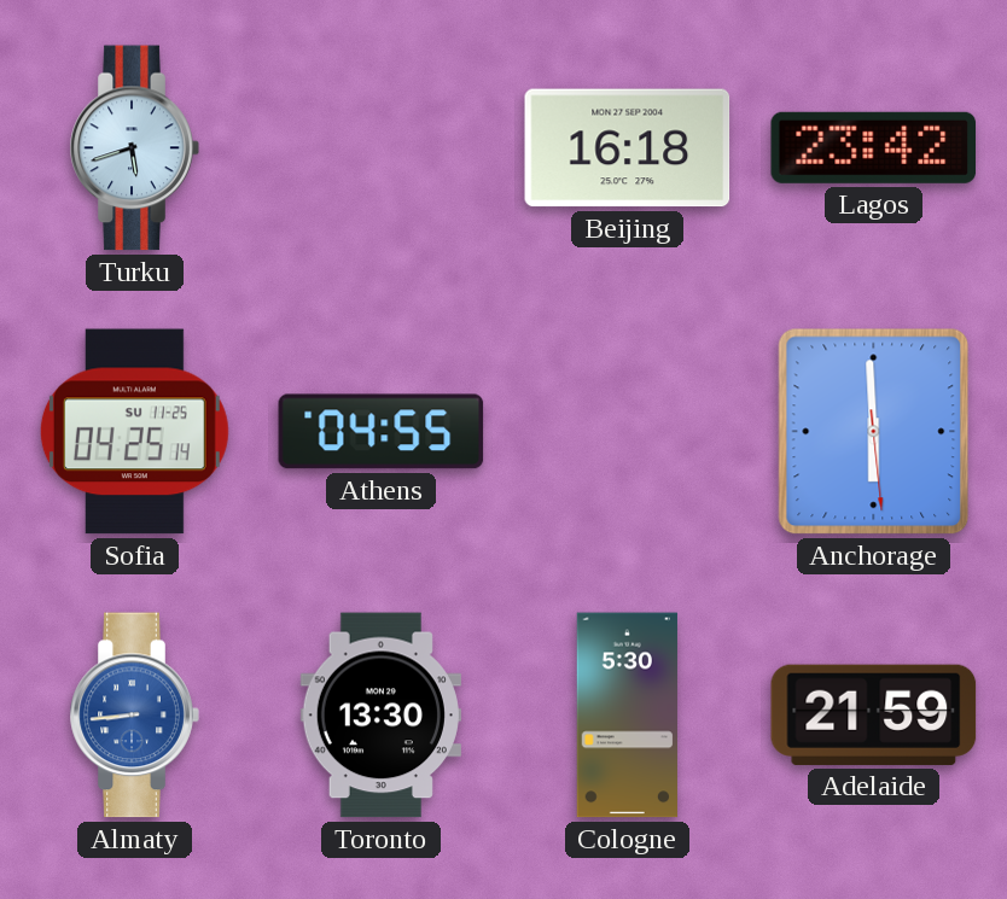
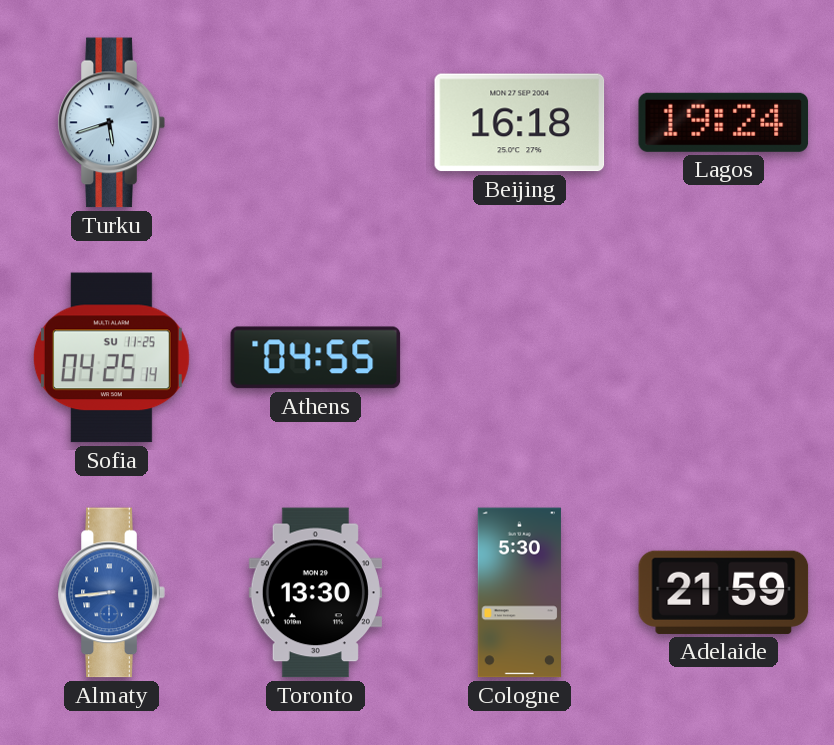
Lagos: 23:42 -> 19:24 (724, 122)
Anchorage: 5:59 -> none (874, 432)
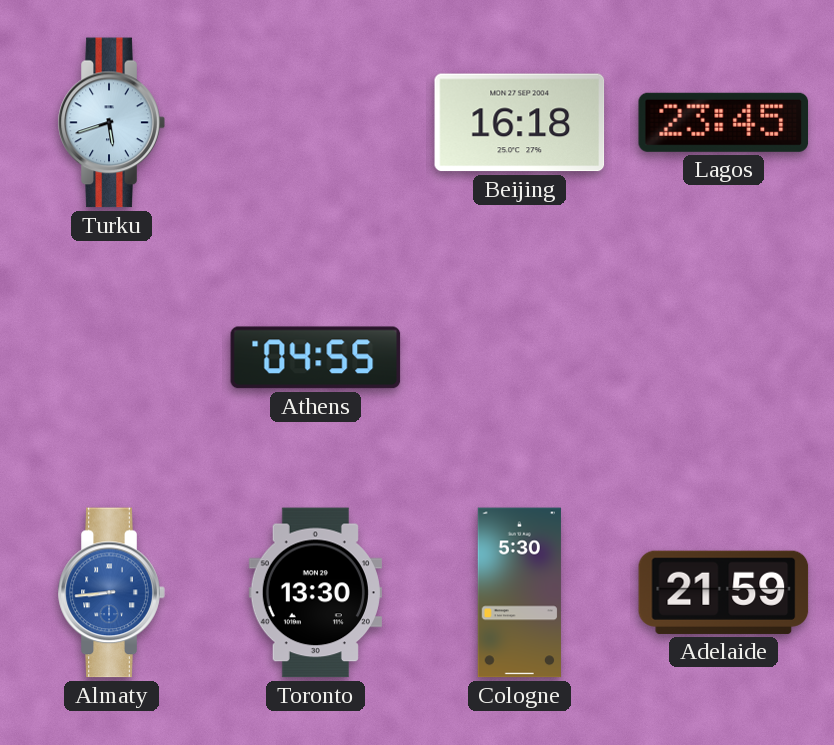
Lagos: 19:24 -> 23:45 (724, 122)
Sofia: 04:25 -> none (111, 358)
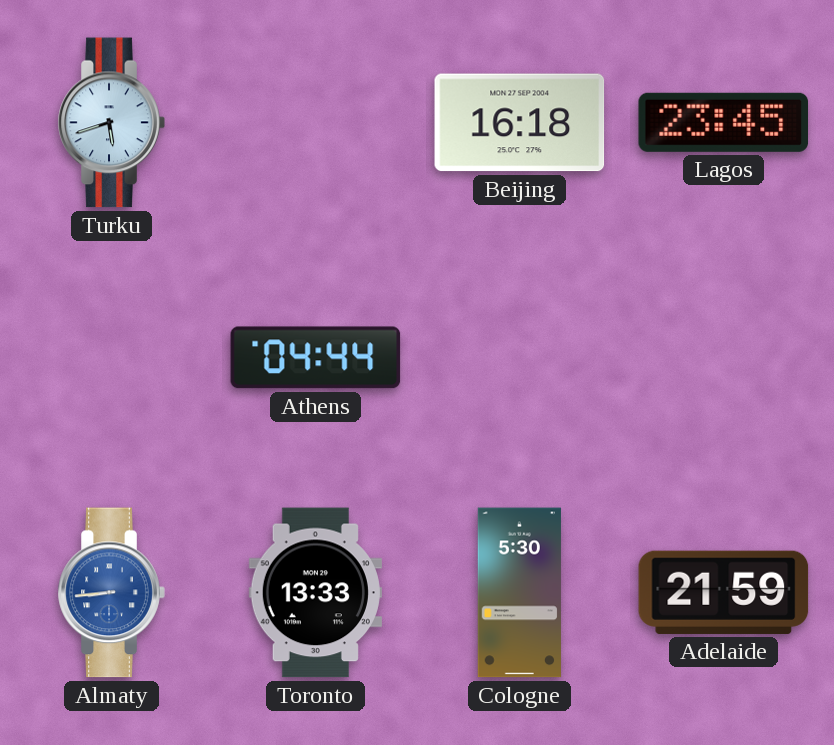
Athens: 04:55 -> 04:44 (316, 358)
Toronto: 13:30 -> 13:33 (315, 593)
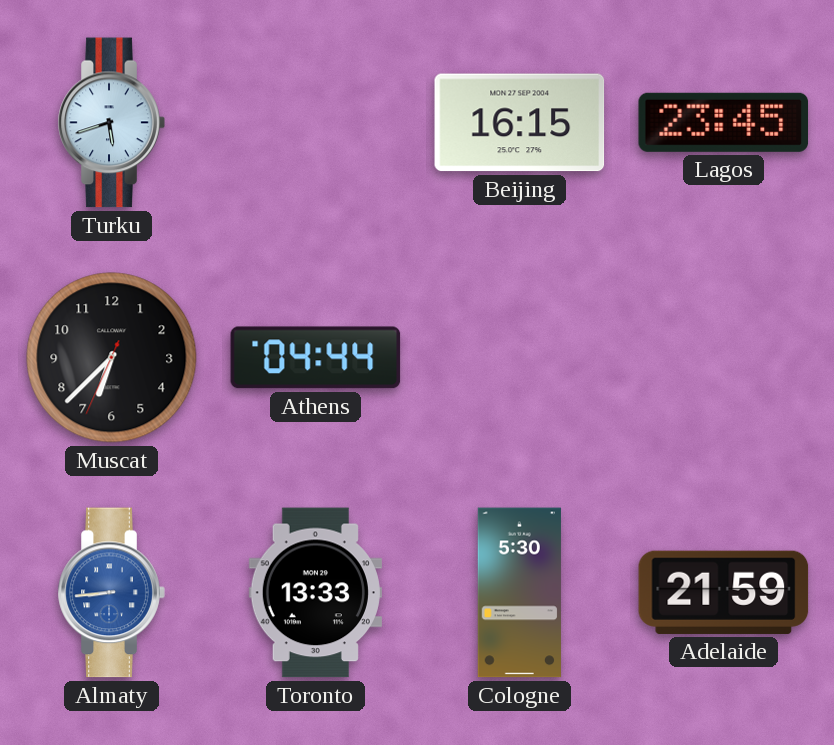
Beijing: 16:18 -> 16:15 (520, 123)
Muscat: none -> 6:37 (112, 358)
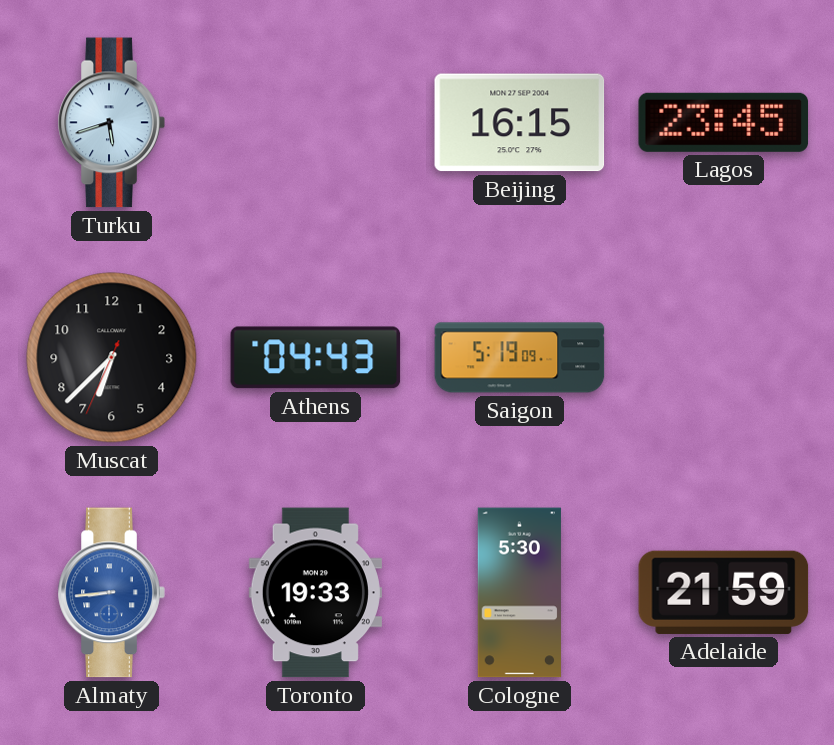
Athens: 04:44 -> 04:43 (316, 358)
Saigon: none -> 5:19 (520, 358)
Toronto: 13:33 -> 19:33 (315, 593)
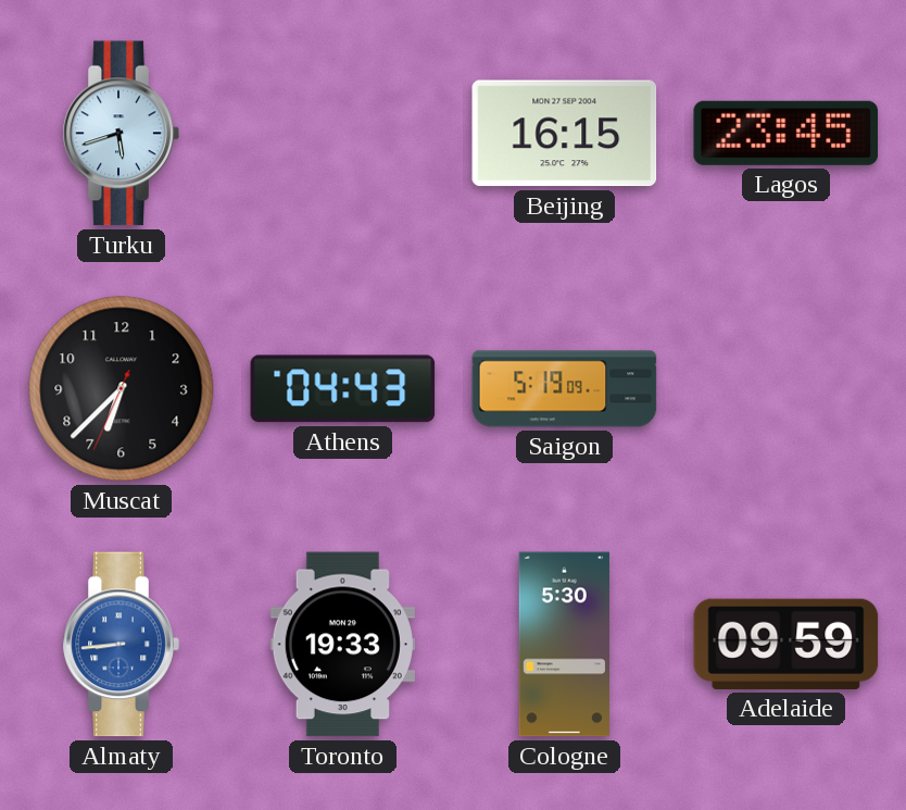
Adelaide: 21:59 -> 09:59 (787, 644)
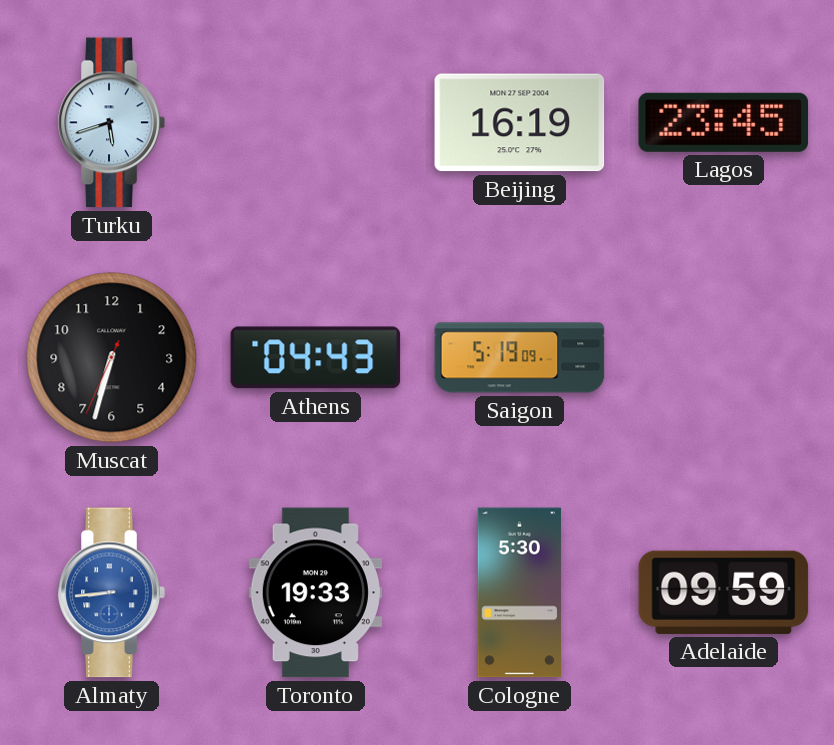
Beijing: 16:15 -> 16:19 (520, 123)
Muscat: 6:37 -> 6:32 (112, 358)
